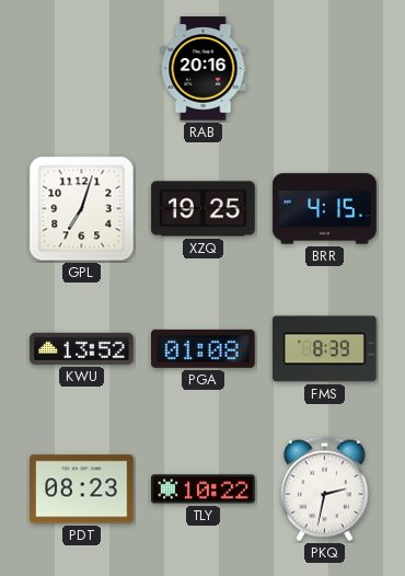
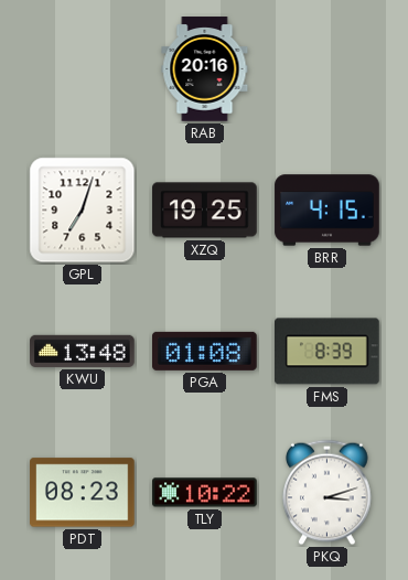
KWU: 13:52 -> 13:48 (83, 351)
PKQ: 2:32 -> 3:12 (328, 493)
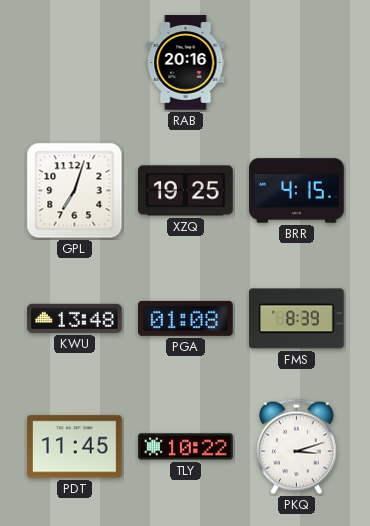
PDT: 08:23 -> 11:45 (75, 447)
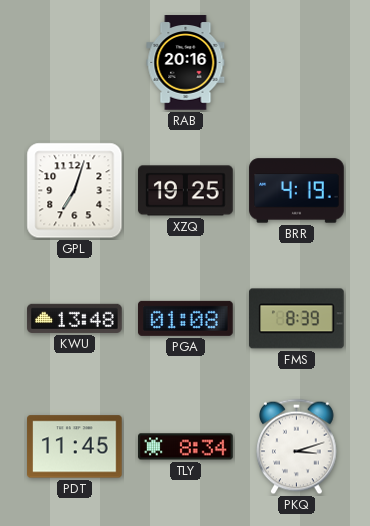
BRR: 4:15 -> 4:19 (297, 191)
TLY: 10:22 -> 8:34 (186, 447)
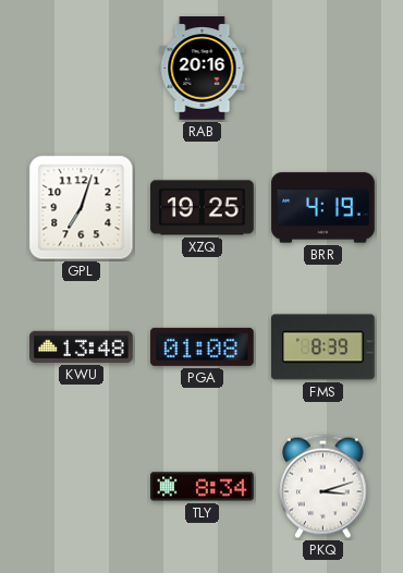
PDT: 11:45 -> none (75, 447)
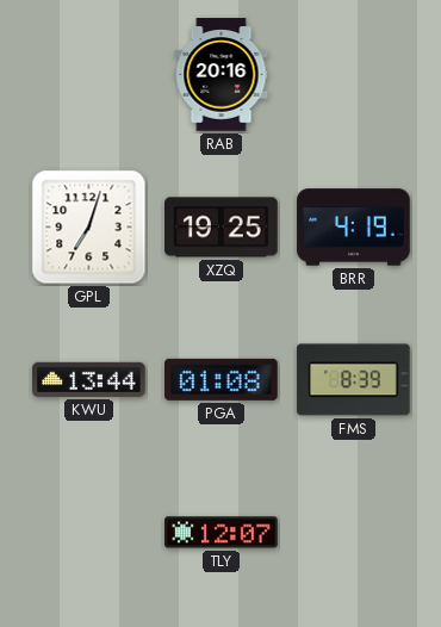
KWU: 13:48 -> 13:44 (89, 379)
TLY: 8:34 -> 12:07 (222, 533)
PKQ: 3:12 -> none (323, 487)
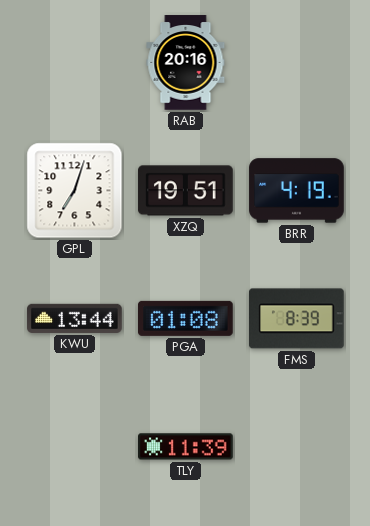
XZQ: 19:25 -> 19:51 (186, 191)
TLY: 12:07 -> 11:39 (186, 447)
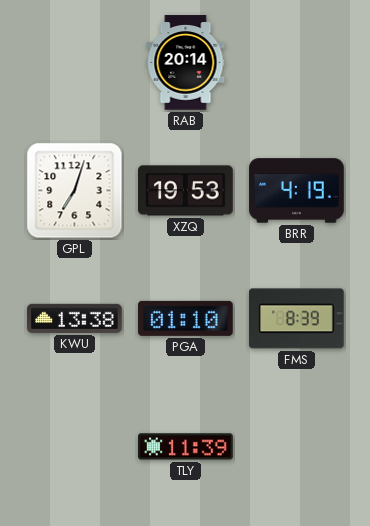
RAB: 20:16 -> 20:14 (186, 63)
XZQ: 19:51 -> 19:53 (186, 191)
KWU: 13:44 -> 13:38 (75, 318)
PGA: 01:08 -> 01:10 (186, 318)
